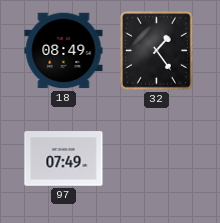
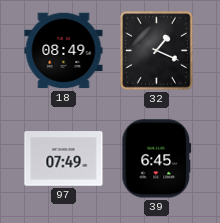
32: 1:24 -> 1:19 (157, 51)
39: none -> 6:45 (157, 159)
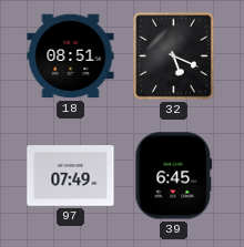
18: 08:49 -> 08:51 (71, 56)
32: 1:19 -> 5:19 (174, 56)
